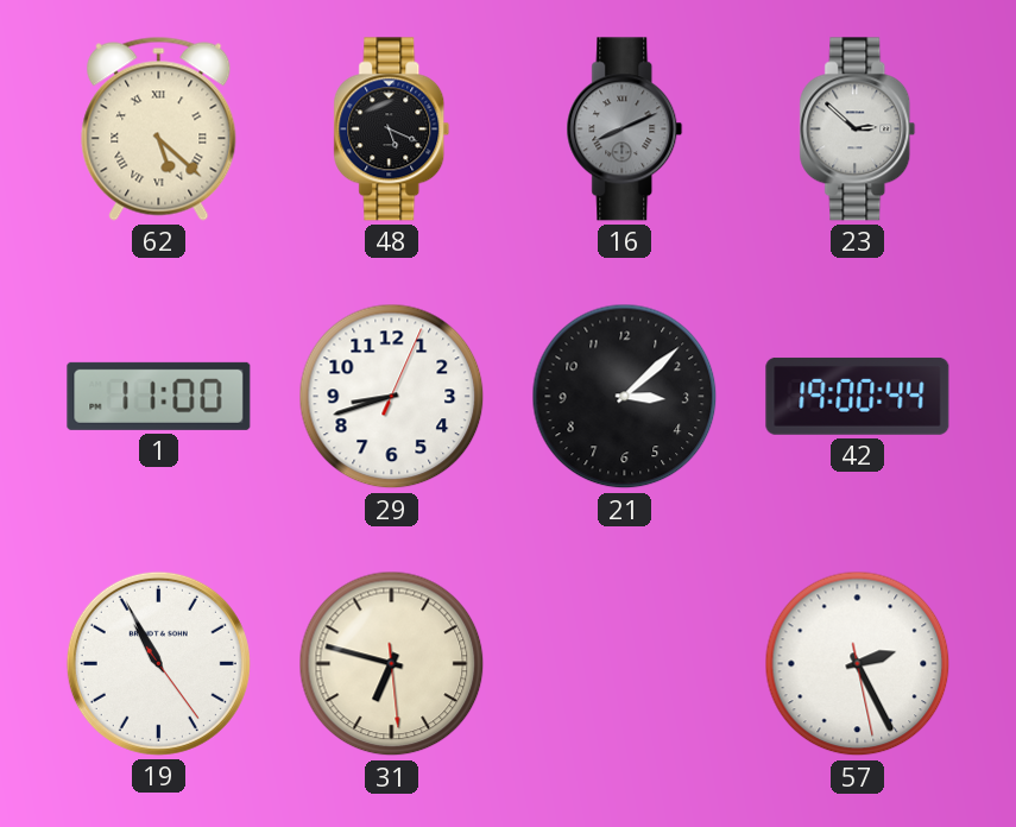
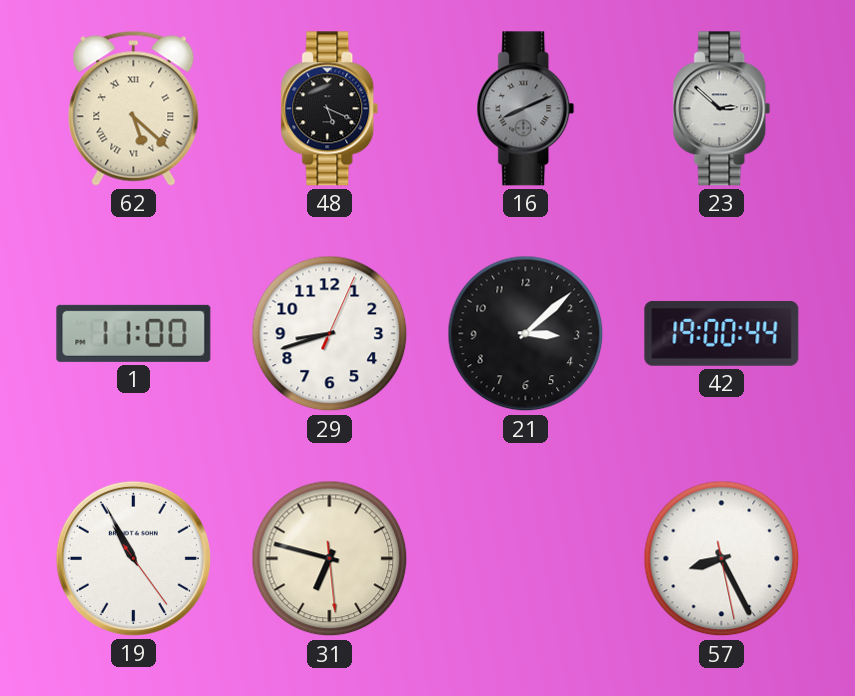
57: 2:25 -> 8:25 (722, 559)
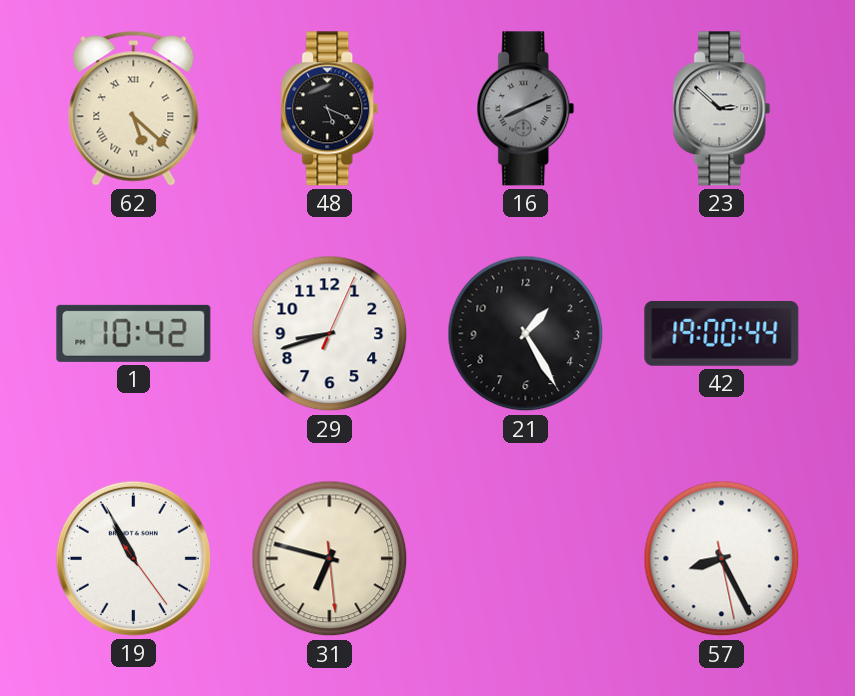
1: 11:00 -> 10:42 (134, 333)
21: 3:08 -> 1:25 (526, 334)
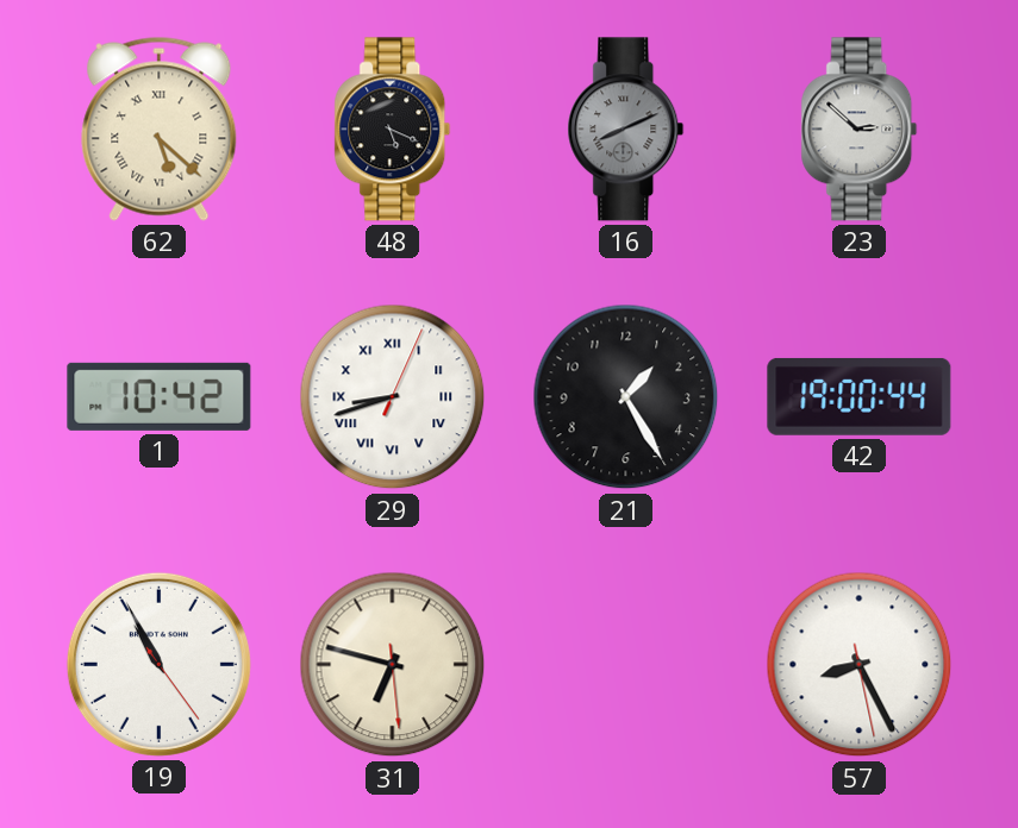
29 numerals: Arabic -> Roman (393, 397)
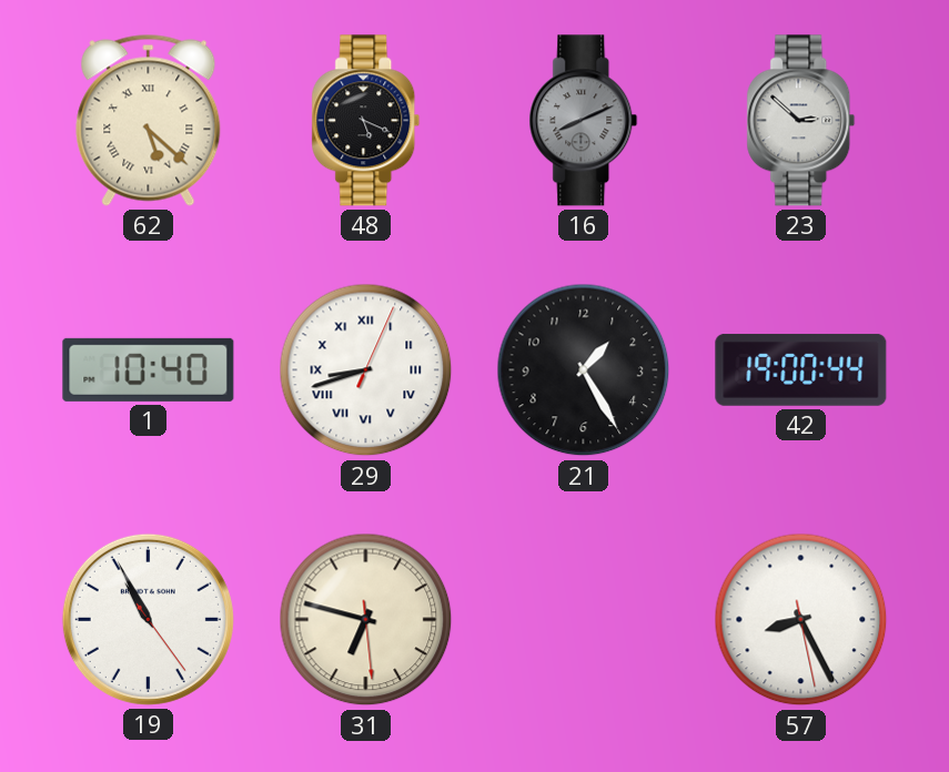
1: 10:42 -> 10:40 (149, 369)
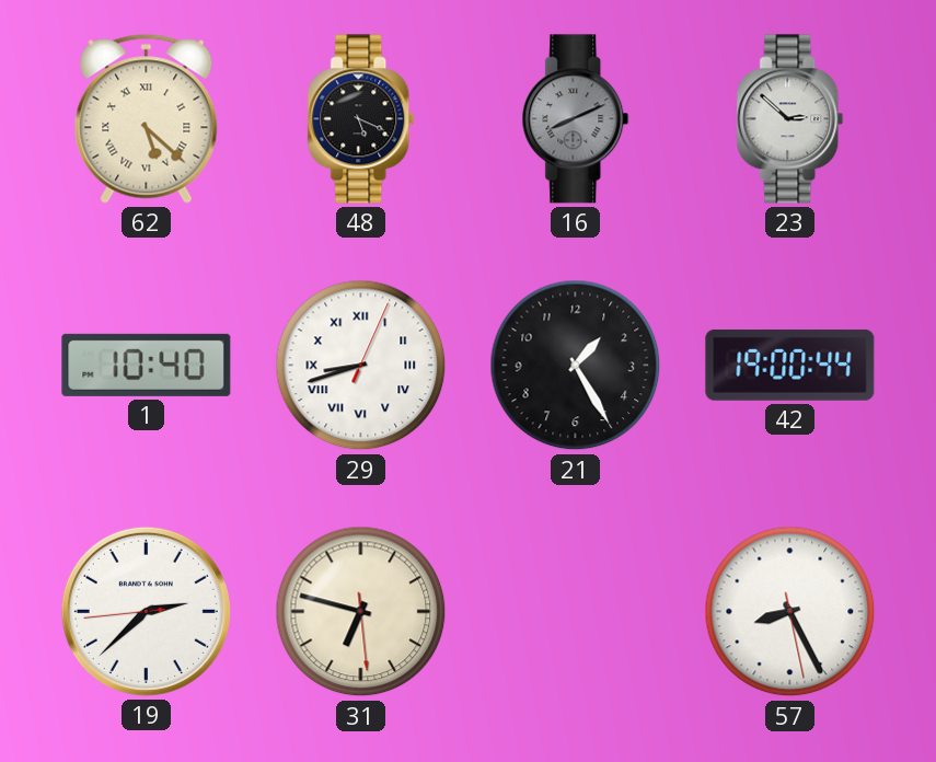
19: 10:55 -> 2:37 (146, 611)
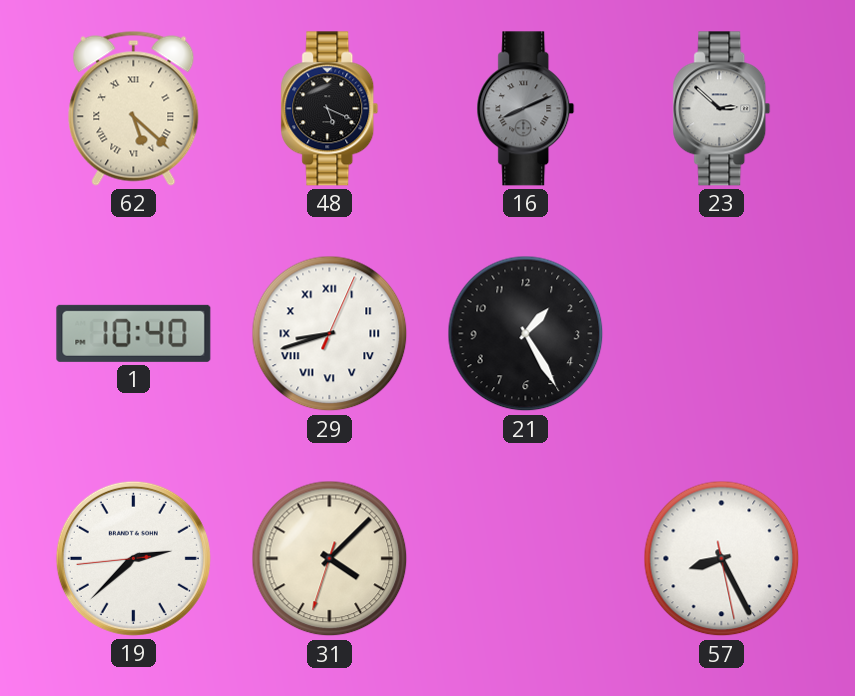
42: 19:00 -> none (790, 365)
31: 6:47 -> 4:07 (330, 559)
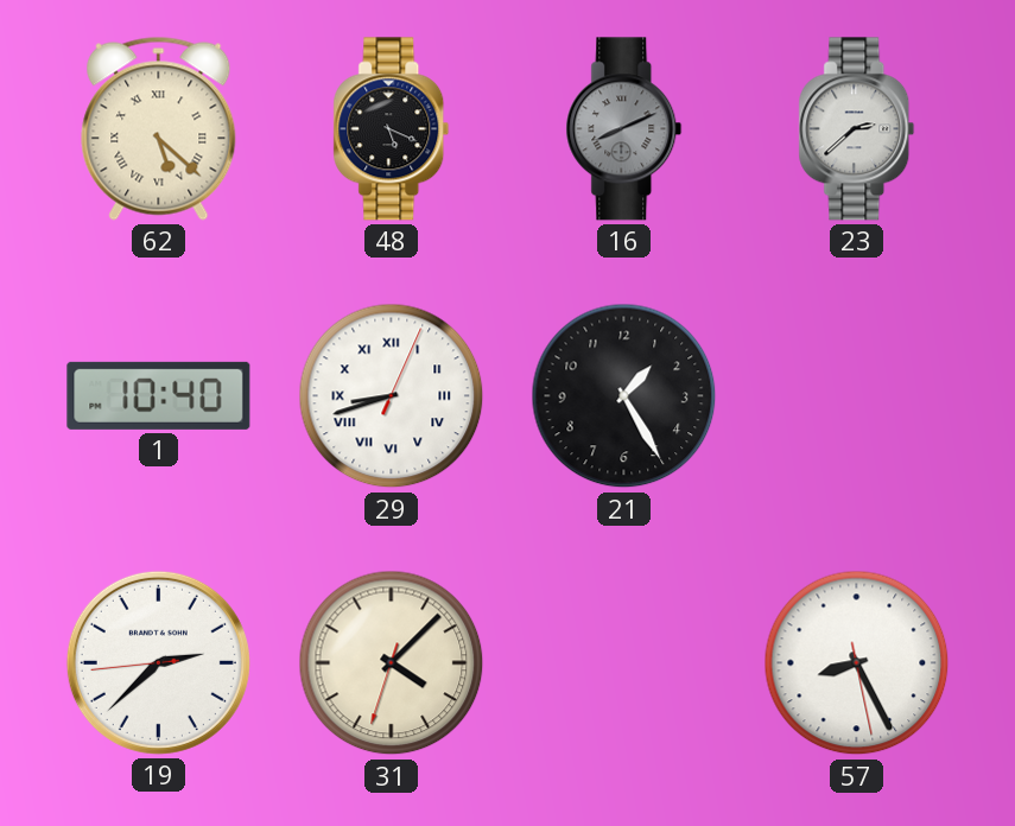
23: 2:52 -> 2:38 (857, 129)
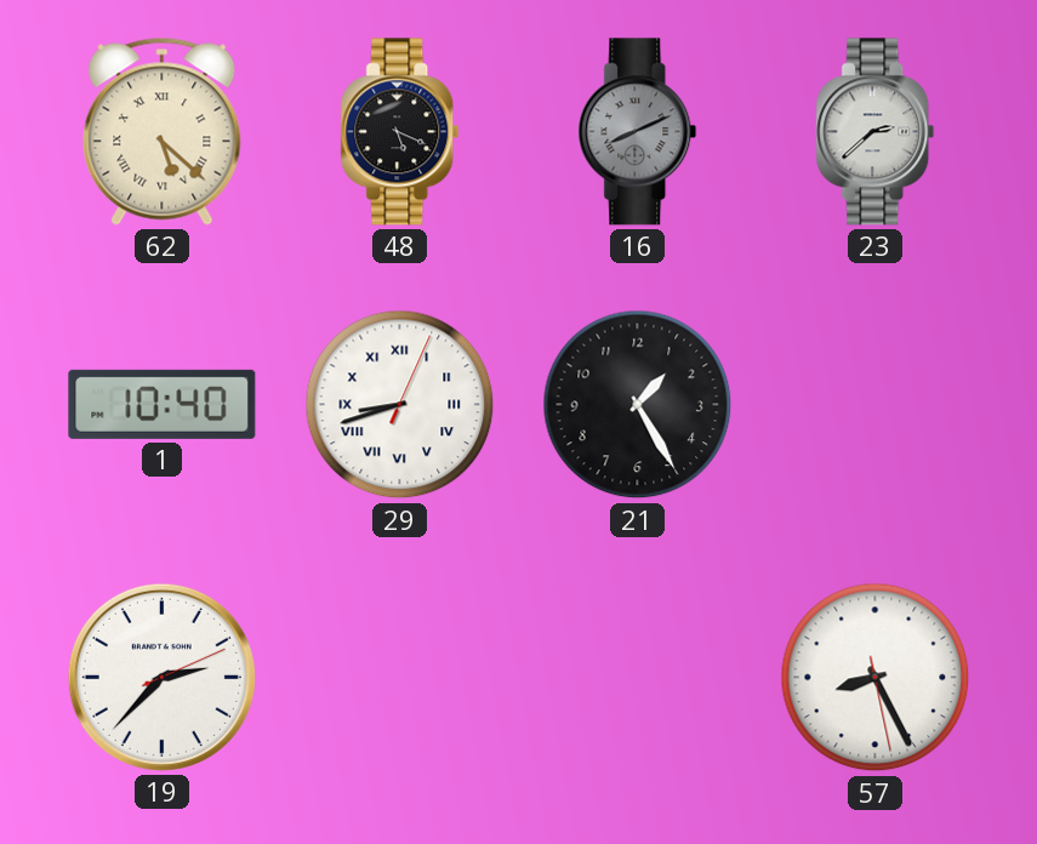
19: 2:37:44 -> 2:37:11 (161, 677)
31: 4:07 -> none (392, 663)
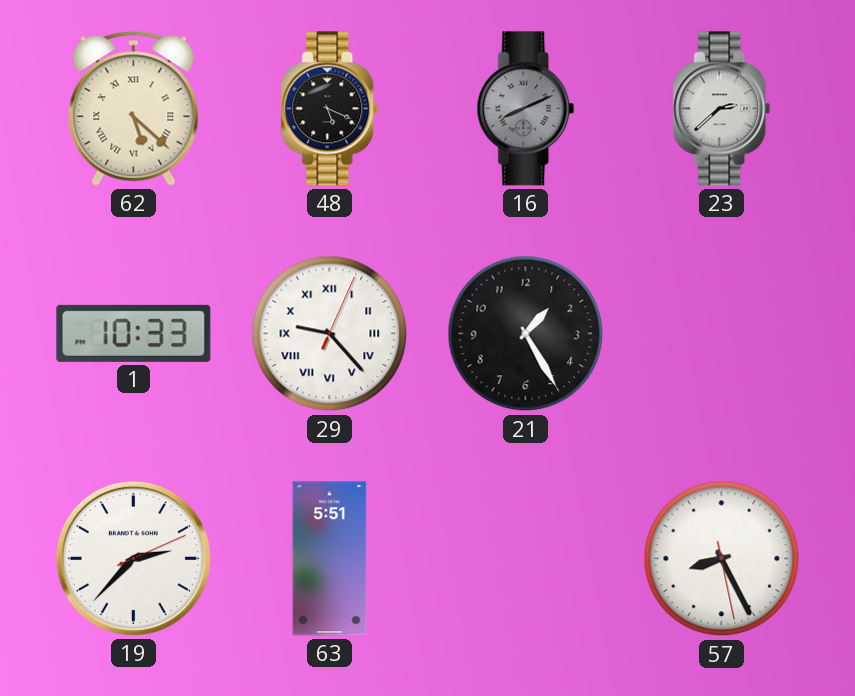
1: 10:40 -> 10:33 (134, 333)
29: 8:42 -> 9:23 (330, 334)
63: none -> 5:51 (330, 559)
